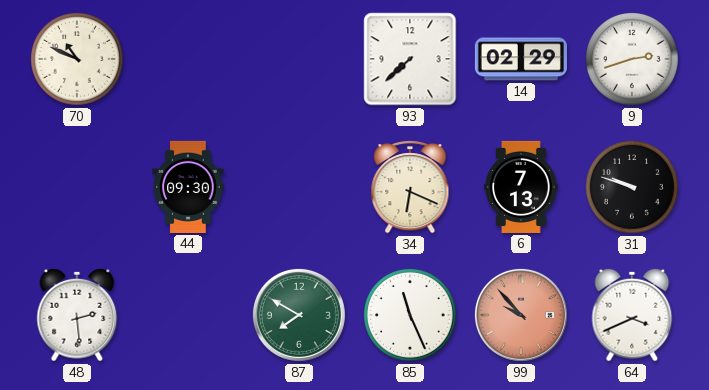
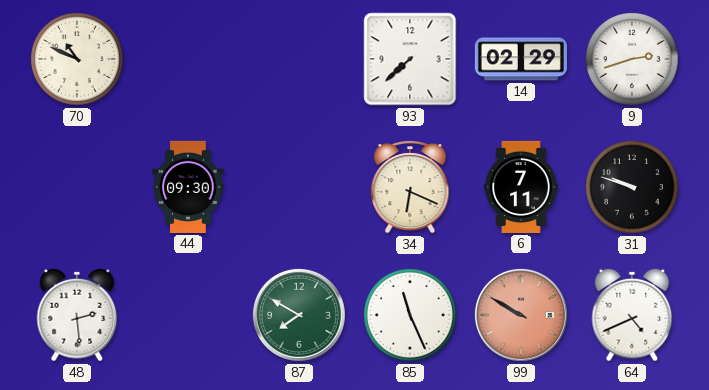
6: 7:13 -> 7:11 (521, 187)
99: 9:53 -> 9:50 (521, 315)
64: 3:41 -> 4:41 (632, 315)
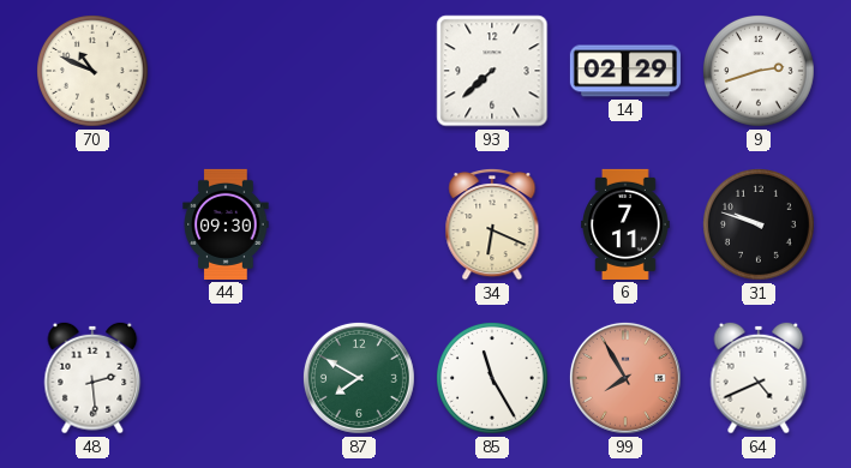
85: 11:26 -> 11:25 (493, 379)
99: 9:50 -> 7:55 (625, 378)
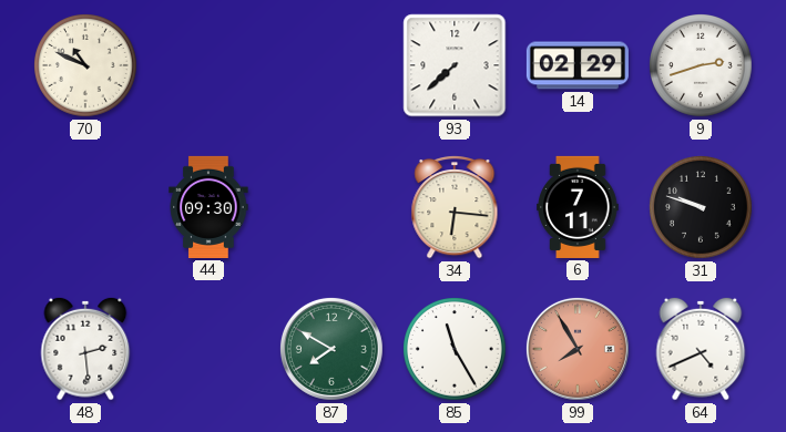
34: 6:19 -> 6:16 (455, 207)
